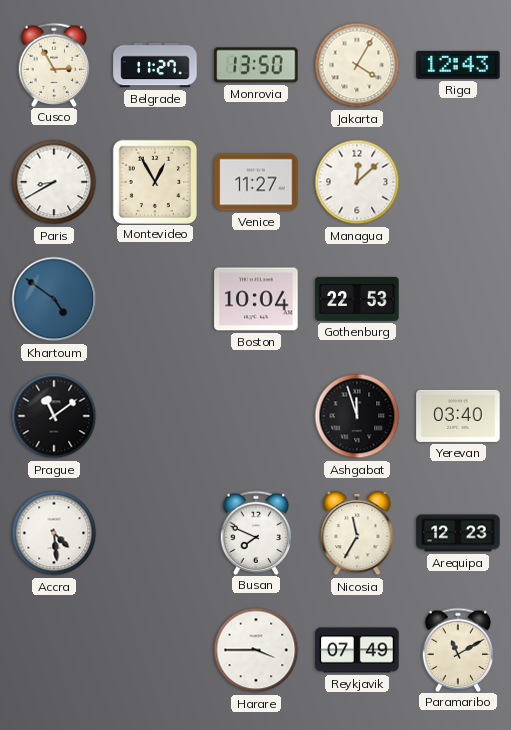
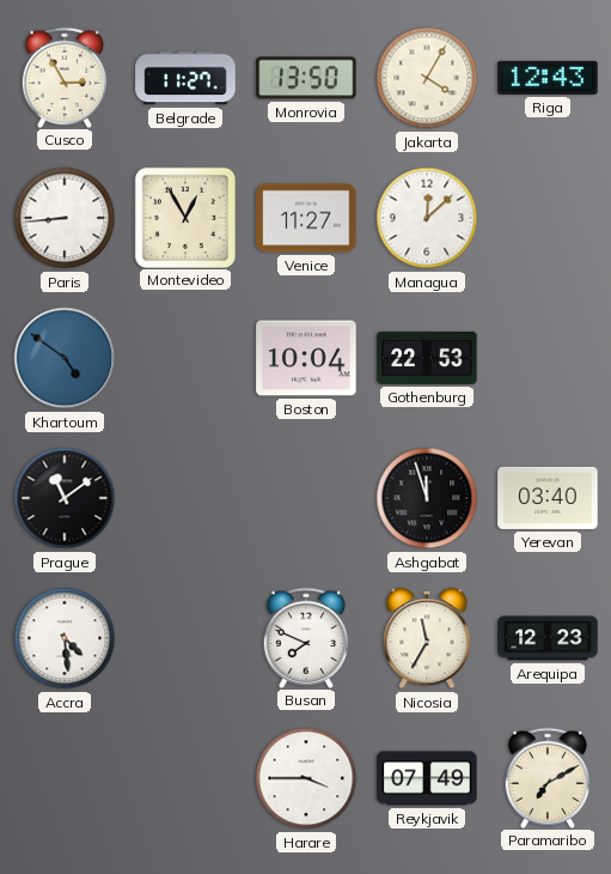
Paris: 8:40 -> 8:44 (65, 218)
Paramaribo: 11:10 -> 7:10 (548, 777)
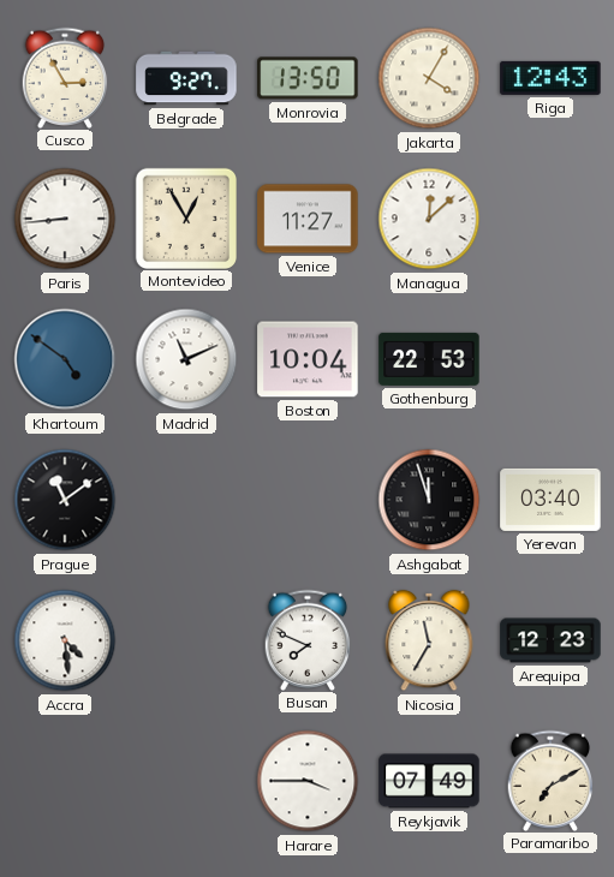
Belgrade: 11:27 -> 9:27 (186, 78)
Madrid: none -> 11:11 (186, 359)
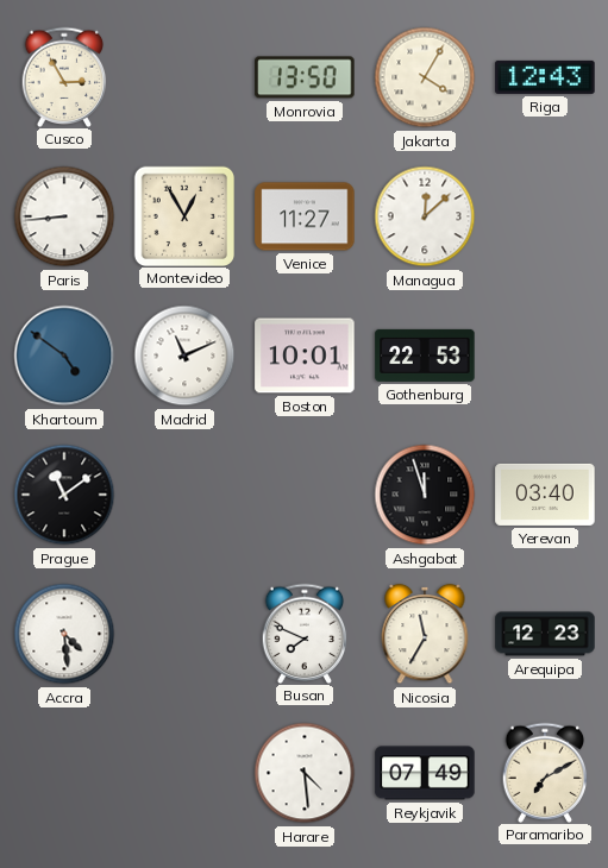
Belgrade: 9:27 -> none (186, 78)
Boston: 10:04 -> 10:01 (305, 356)
Harare: 3:45 -> 4:29 (305, 773)
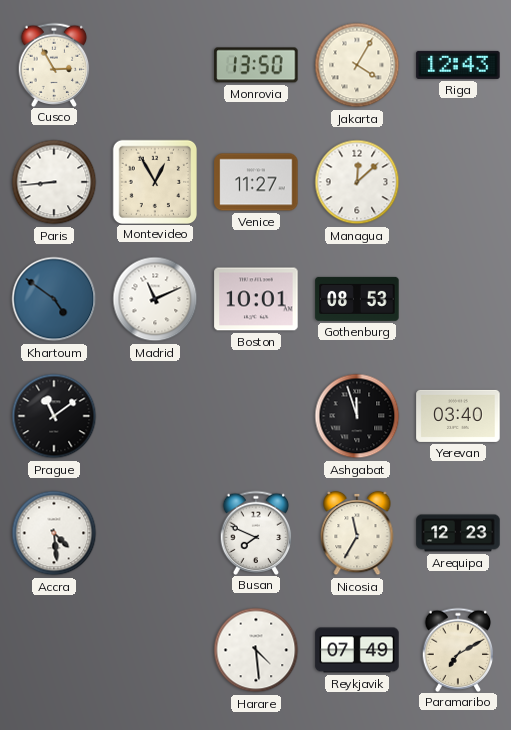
Gothenburg: 22:53 -> 08:53 (357, 299)
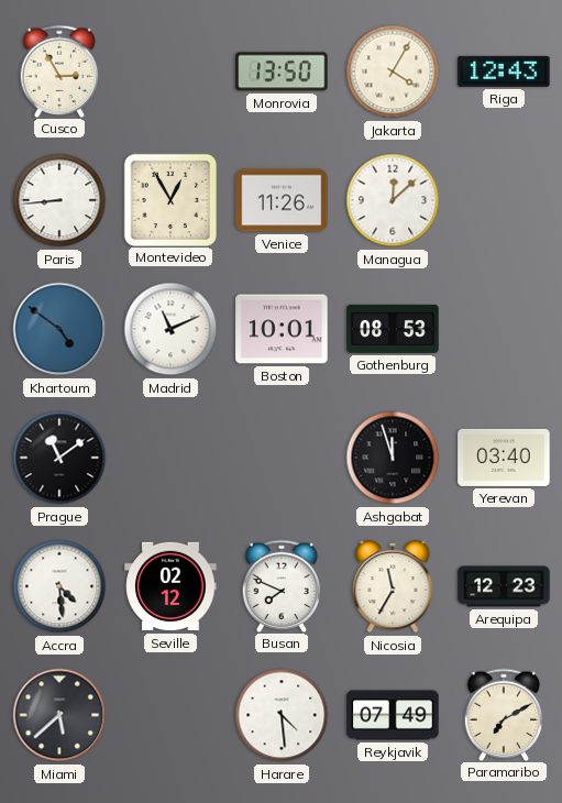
Venice: 11:27 -> 11:26 (282, 200)
Seville: none -> 02:12 (170, 586)
Miami: none -> 5:38 (59, 715)
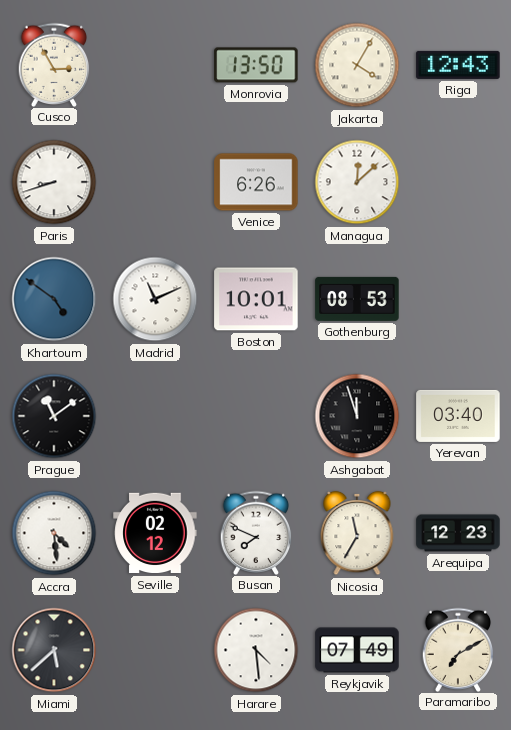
Paris: 8:44 -> 8:42 (54, 182)
Montevideo: 12:55 -> none (169, 199)
Venice: 11:26 -> 6:26 (256, 182)
